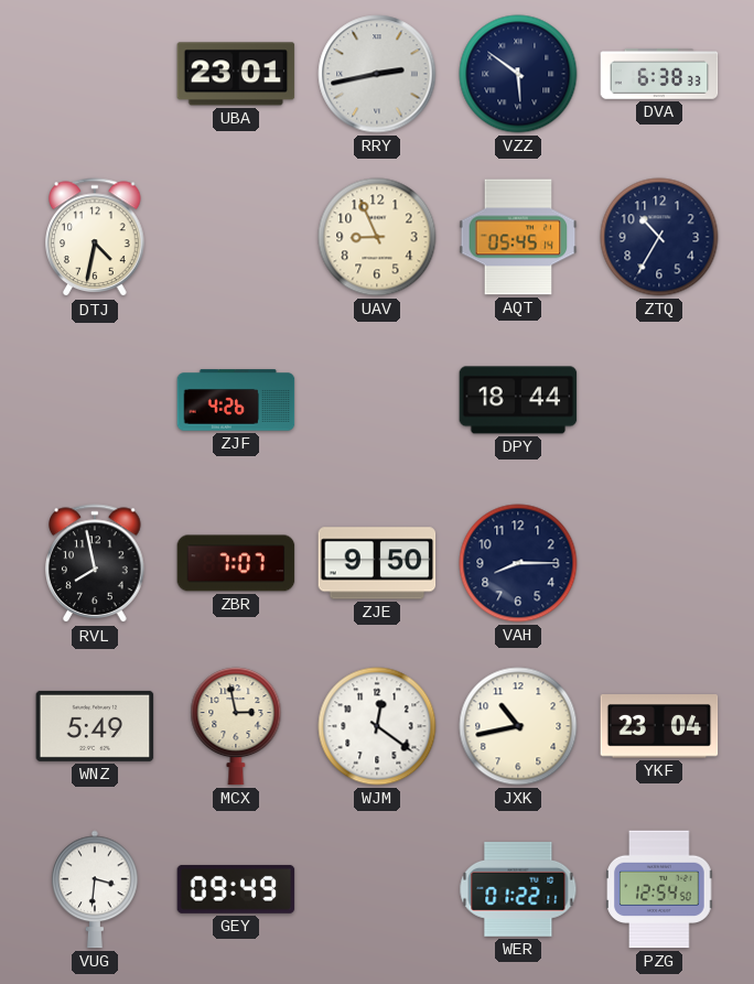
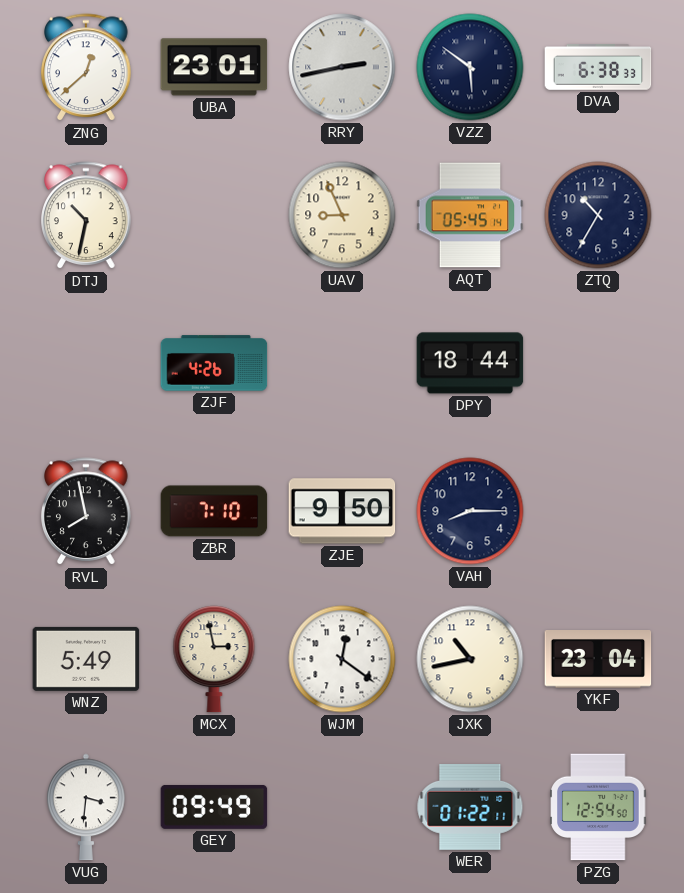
ZNG: none -> 12:38 (86, 68)
DTJ: 4:32 -> 10:32 (86, 216)
ZBR: 7:07 -> 7:10 (214, 511)
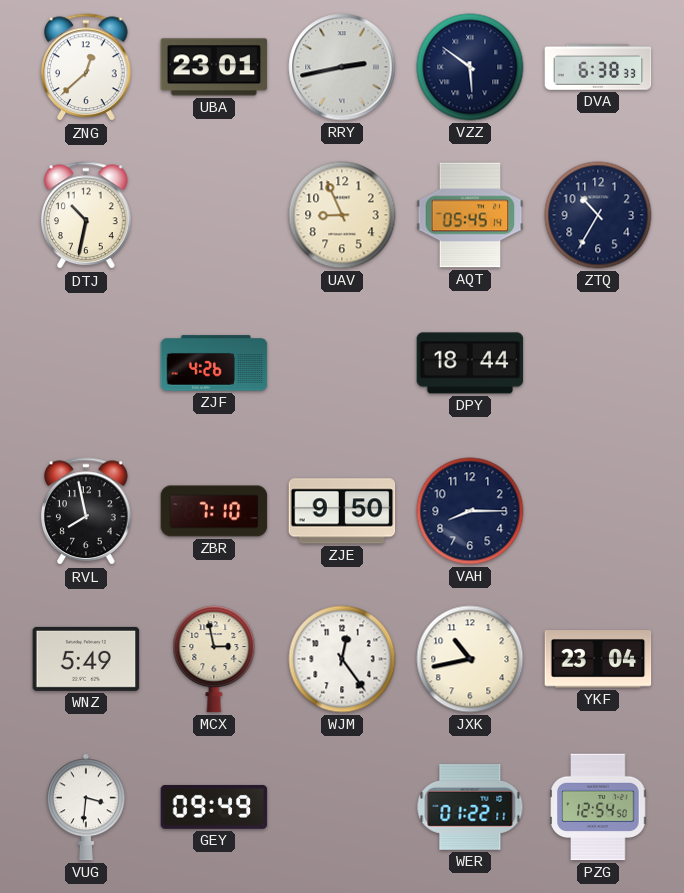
WJM: 12:21 -> 12:24 (342, 659)
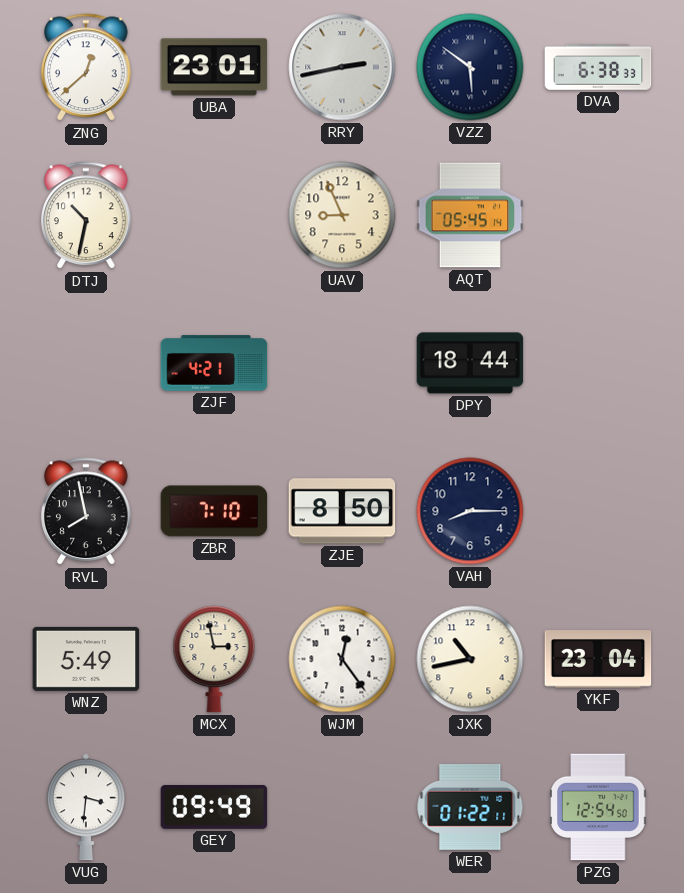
ZTQ: 10:35 -> none (598, 215)
ZJF: 4:26 -> 4:21 (214, 363)
ZJE: 9:50 -> 8:50 (342, 511)
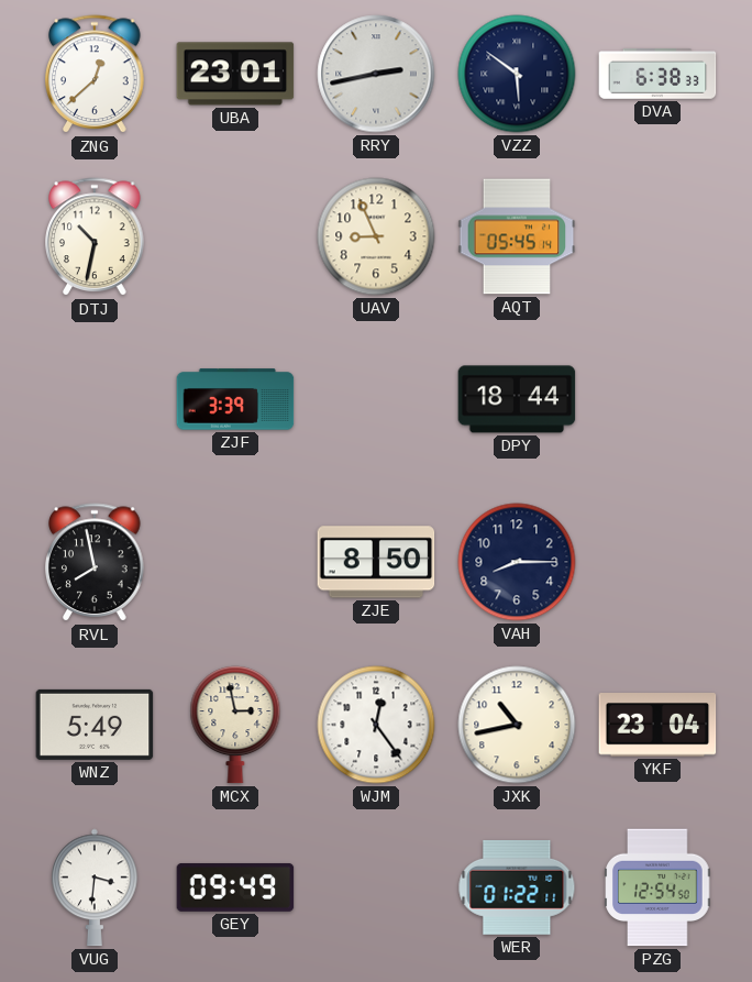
ZJF: 4:21 -> 3:39 (235, 399)
ZBR: 7:10 -> none (214, 511)
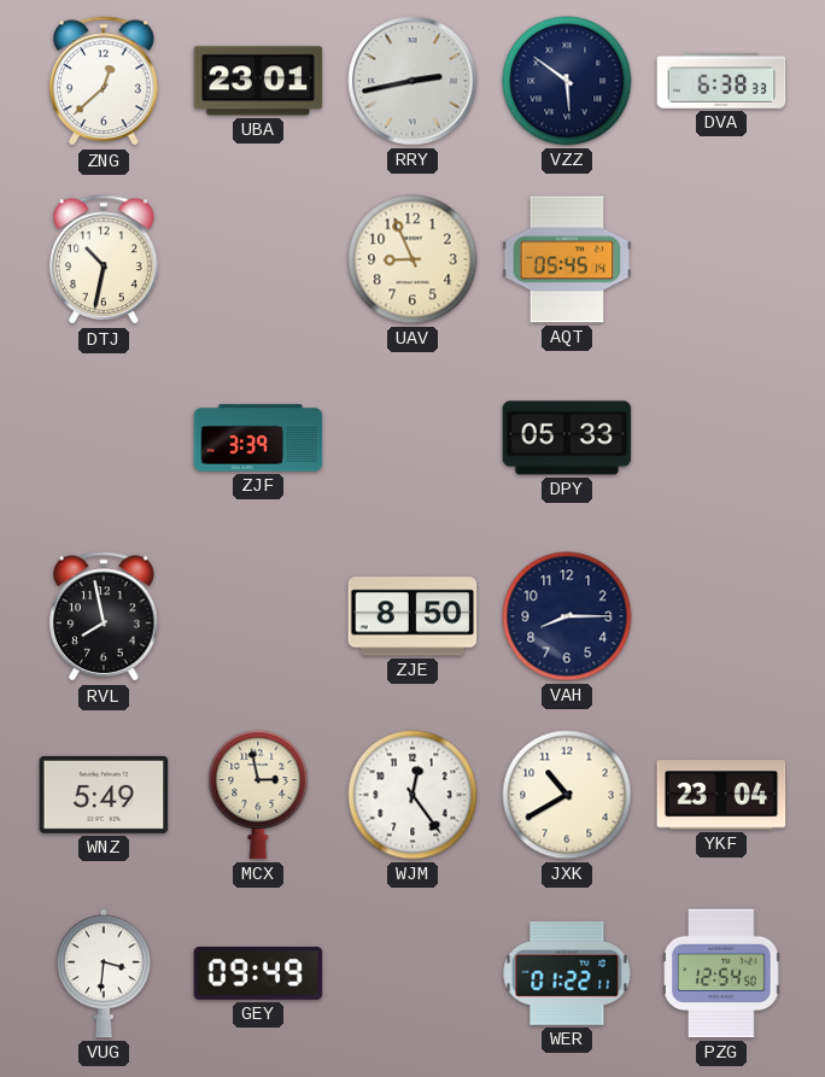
DPY: 18:44 -> 05:33 (567, 438)
JXK: 10:43 -> 10:40 (567, 795)
